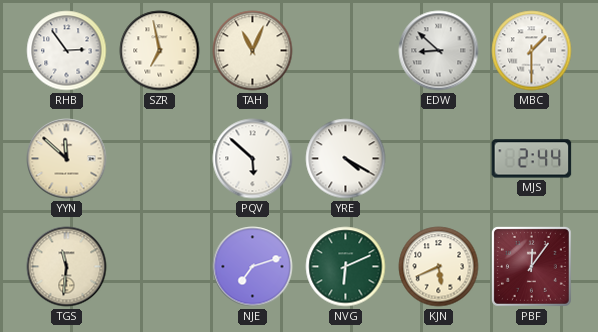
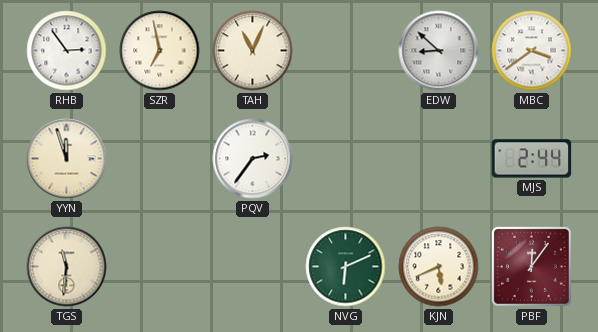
MBC: 1:30 -> 3:39 (532, 51)
YYN: 11:52 -> 11:57 (67, 159)
PQV: 5:52 -> 2:36 (253, 159)
YRE: 4:20 -> none (346, 159)
NJE: 7:12 -> none (253, 267)
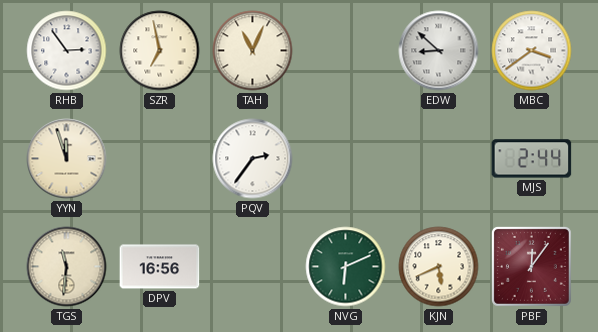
DPV: none -> 16:56 (160, 267)
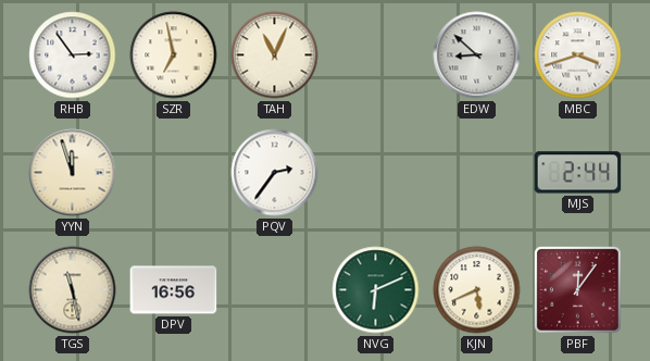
MBC: 3:39 -> 3:42 (578, 55)
TGS: 11:31 -> 11:28 (73, 290)
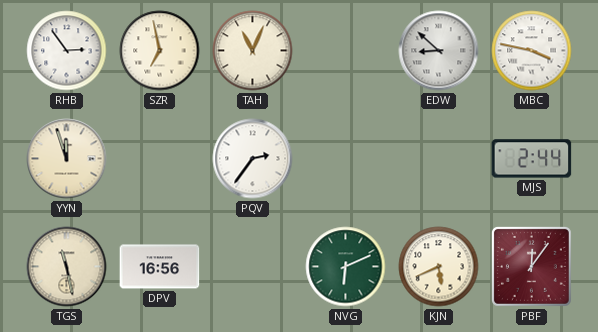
MBC: 3:42 -> 3:47 (532, 51)
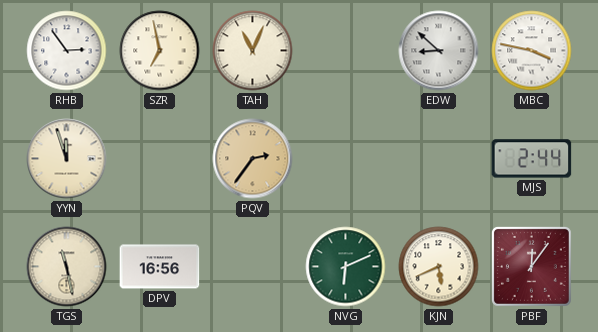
PQV dial: white -> champagne (253, 159)
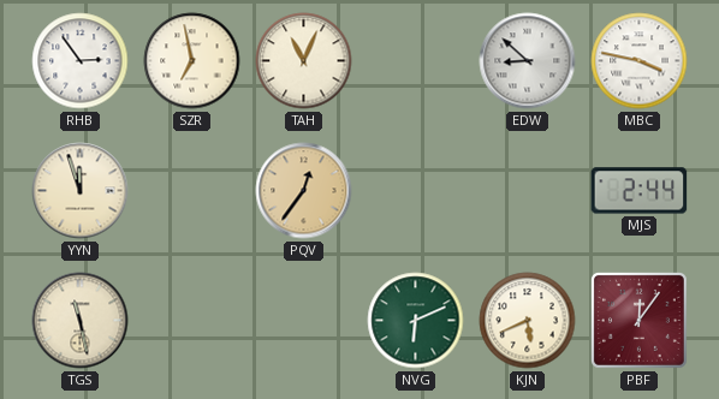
PQV: 2:36 -> 12:36 (304, 191)
DPV: 16:56 -> none (160, 267)
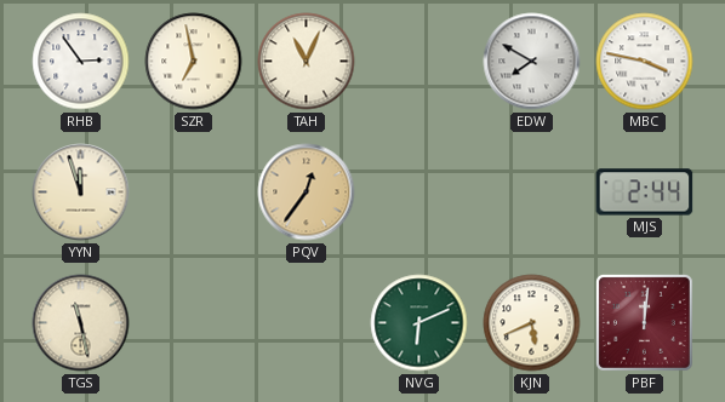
EDW: 8:52 -> 7:50 (532, 62)
PBF: 12:06 -> 12:01 (644, 322)
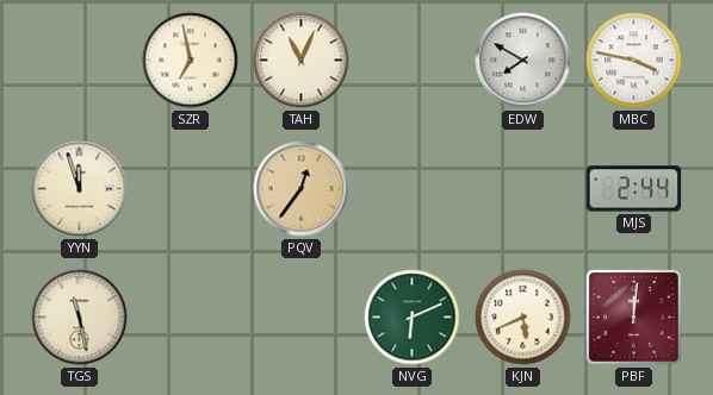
RHB: 2:54 -> none (81, 62)
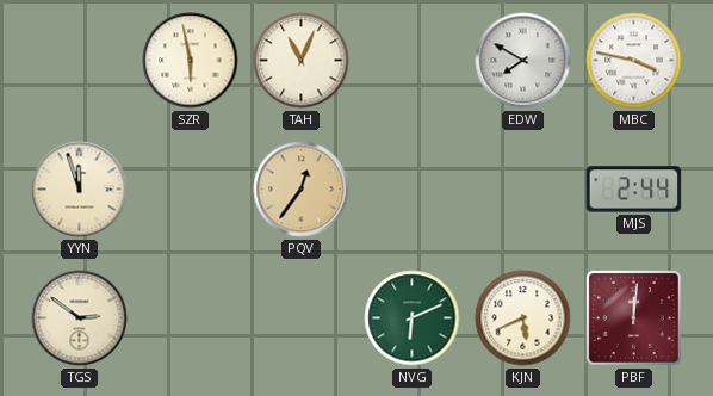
SZR: 6:58 -> 5:58 (191, 61)
TGS: 11:28 -> 2:51 (80, 318)
